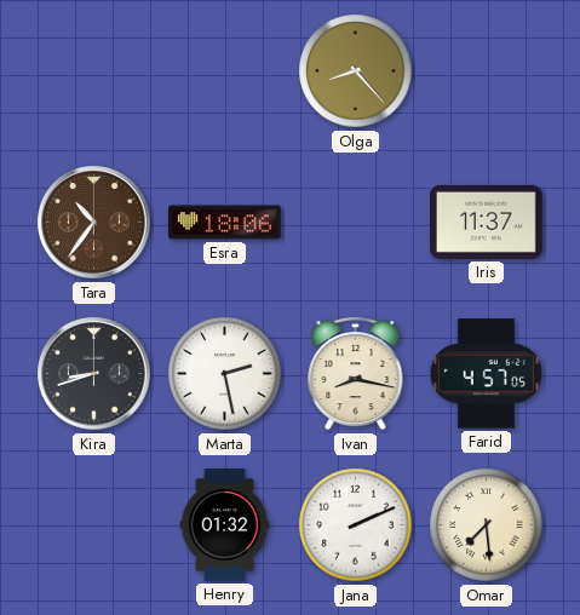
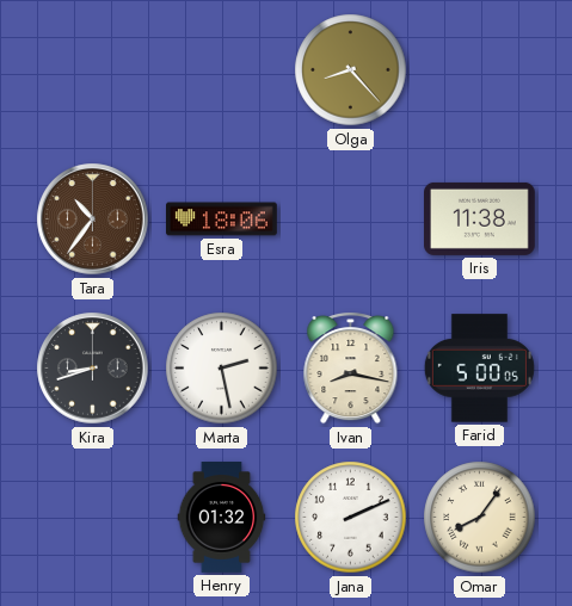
Iris: 11:37 -> 11:38 (480, 218)
Farid: 4:57 -> 5:00 (479, 369)
Omar: 7:29 -> 8:06 (480, 518)
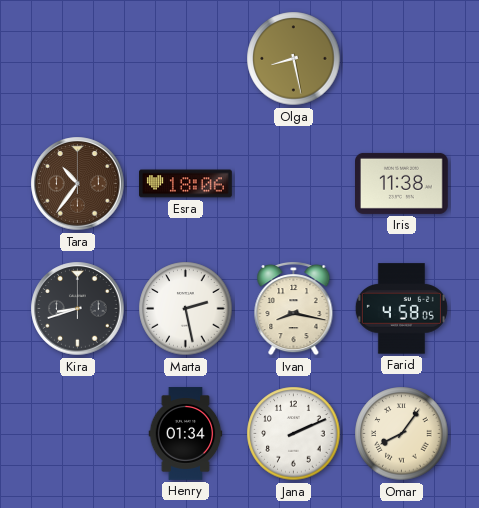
Olga: 8:23 -> 8:28 (294, 59)
Farid: 5:00 -> 4:58 (401, 309)
Henry: 01:32 -> 01:34 (186, 434)
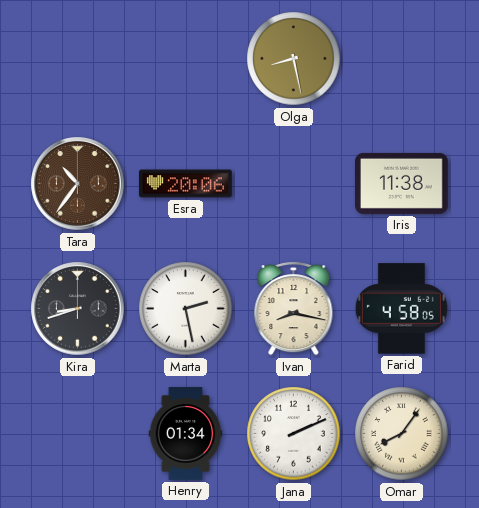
Esra: 18:06 -> 20:06 (186, 184)
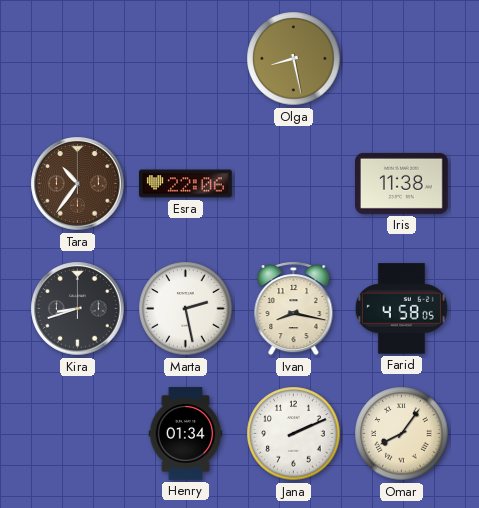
Esra: 20:06 -> 22:06 (186, 184)
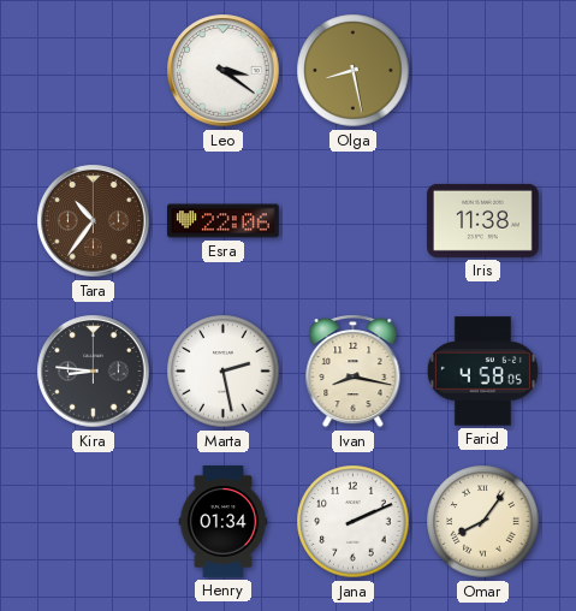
Leo: none -> 3:21 (224, 71)
Kira: 8:42 -> 8:46 (94, 372)
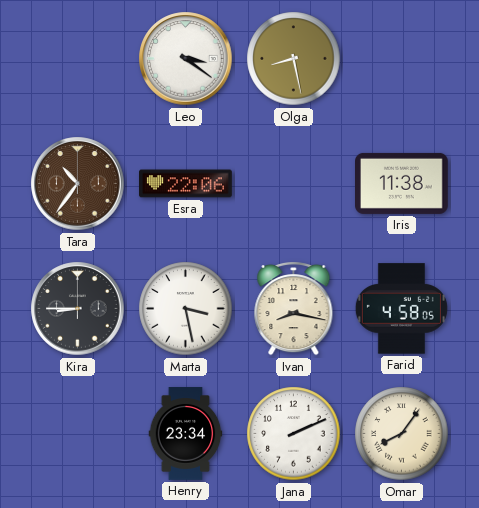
Kira: 8:46 -> 8:45 (78, 309)
Marta: 2:28 -> 3:28 (186, 309)
Henry: 01:34 -> 23:34 (186, 434)
